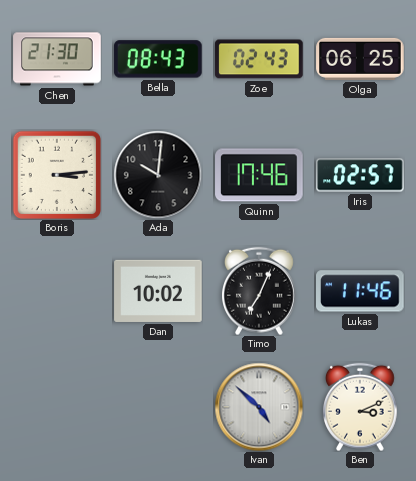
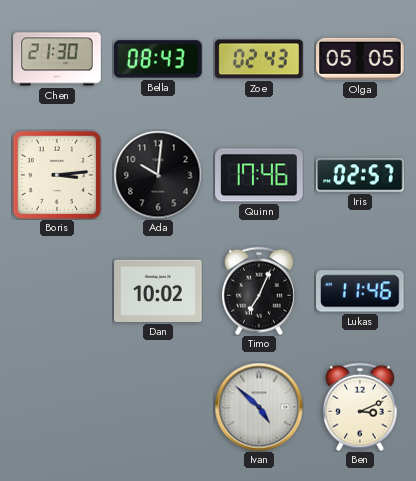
Olga: 06:25 -> 05:05 (360, 59)
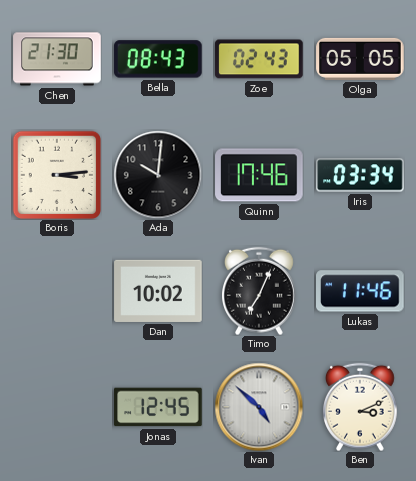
Iris: 02:57 -> 03:34 (360, 175)
Jonas: none -> 12:45 (158, 407)
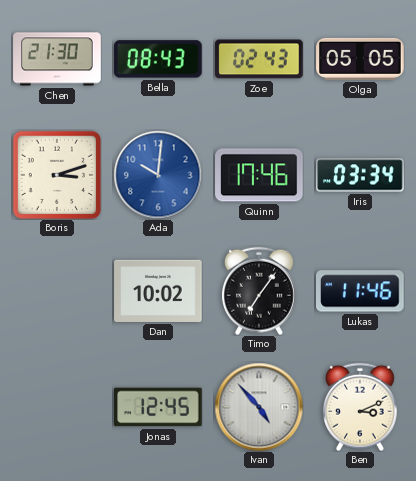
Boris: 3:14 -> 3:12 (56, 174)
Ada dial: black -> blue (158, 175)
Timo: 7:04 -> 7:06 (260, 291)
Ivan: 4:52 -> 4:53 (259, 407)
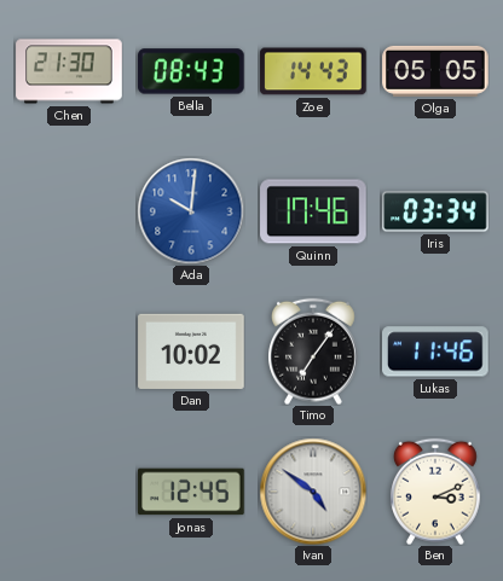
Zoe: 02:43 -> 14:43 (313, 71)
Boris: 3:12 -> none (56, 174)
Ivan: 4:53 -> 4:51 (313, 492)
